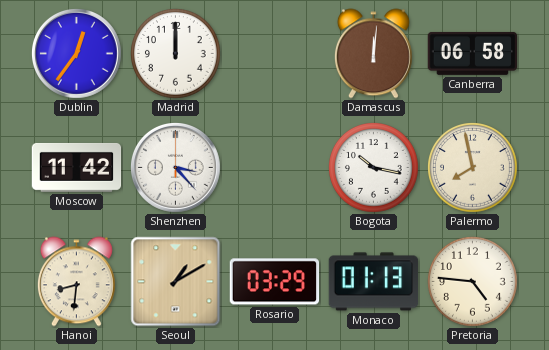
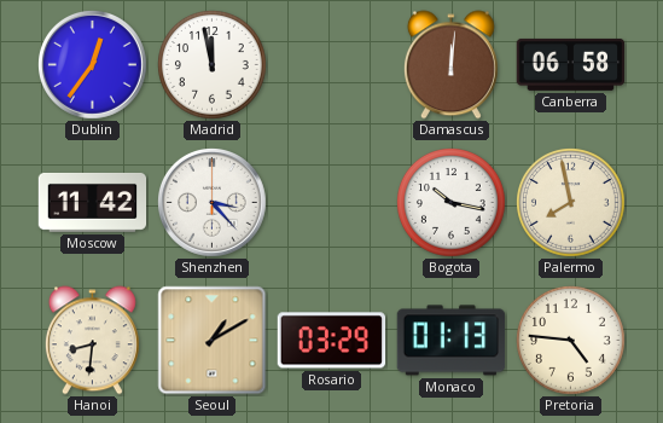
Madrid: 12:00 -> 11:58 (213, 65)
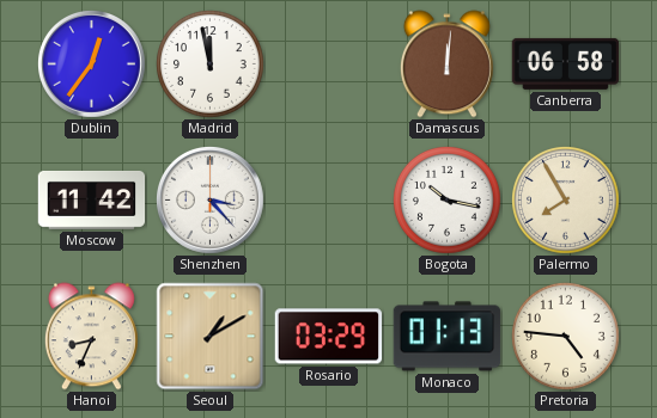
Palermo: 7:58 -> 7:55 (566, 201)
Hanoi: 8:31 -> 8:34 (91, 337)
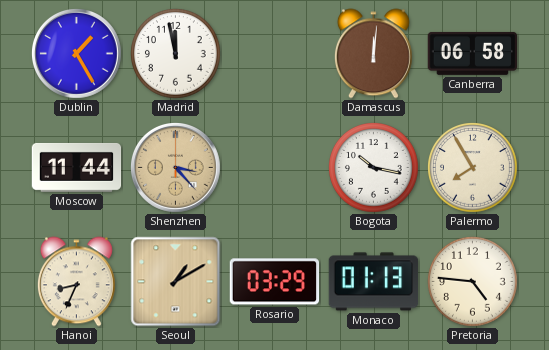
Dublin: 12:36 -> 1:25 (77, 54)
Moscow: 11:42 -> 11:44 (77, 167)
Shenzhen dial: white -> champagne (176, 168)
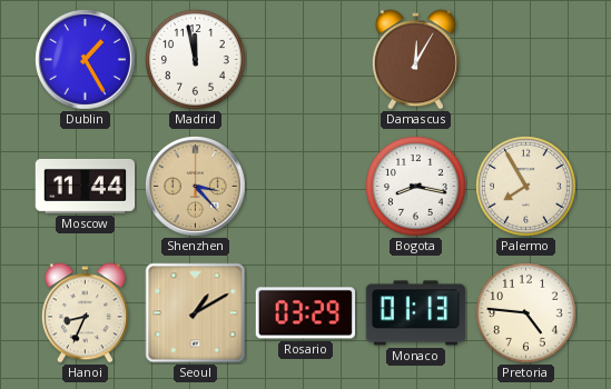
Damascus: 12:01 -> 12:05 (415, 60)
Canberra: 06:58 -> none (473, 53)
Bogota: 10:17 -> 8:17 (416, 187)
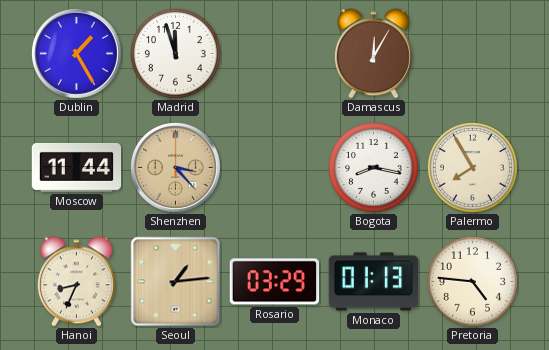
Madrid: 11:58 -> 11:57 (176, 54)
Seoul: 1:10 -> 1:14 (176, 282)
